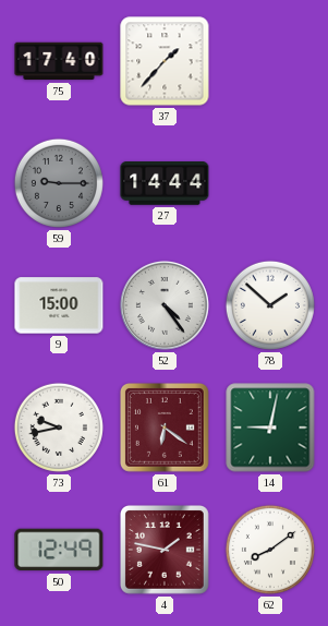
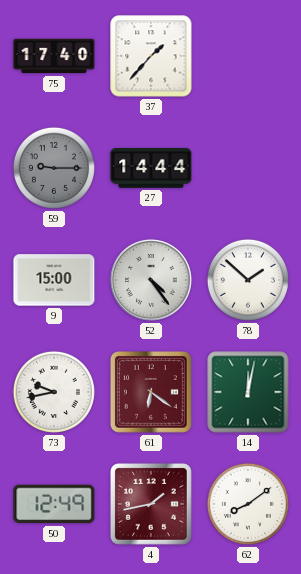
14: 9:02 -> 12:02 (248, 392)
4: 1:47 -> 1:43 (152, 505)
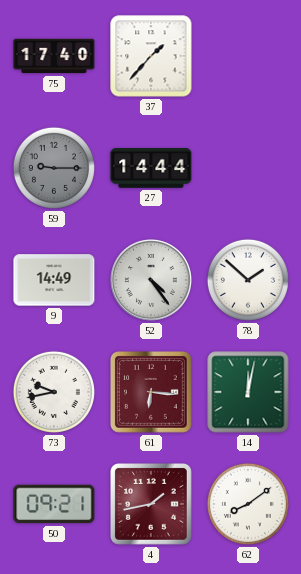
9: 15:00 -> 14:49 (54, 280)
61: 6:21 -> 6:16 (152, 393)
50: 12:49 -> 09:21 (54, 504)
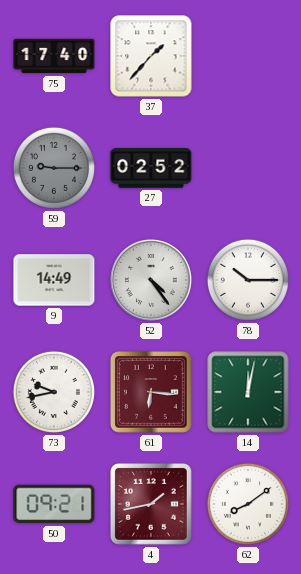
27: 14:44 -> 02:52 (151, 169)
78: 1:52 -> 10:15 (248, 280)
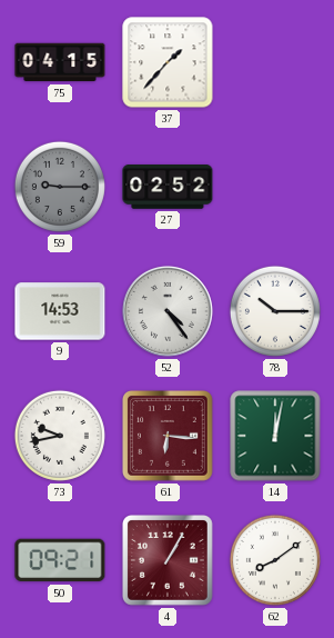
75: 17:40 -> 04:15 (60, 62)
9: 14:49 -> 14:53 (60, 311)
4: 1:43 -> 1:05 (169, 561)
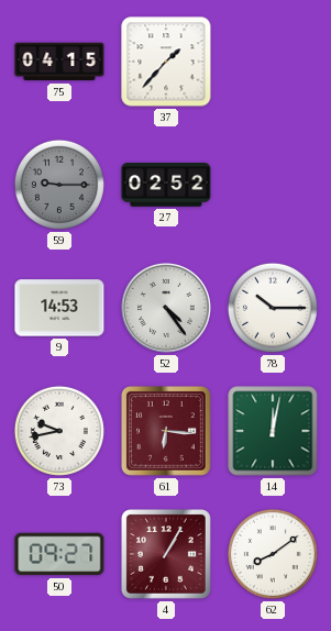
50: 09:21 -> 09:27 (59, 554)
